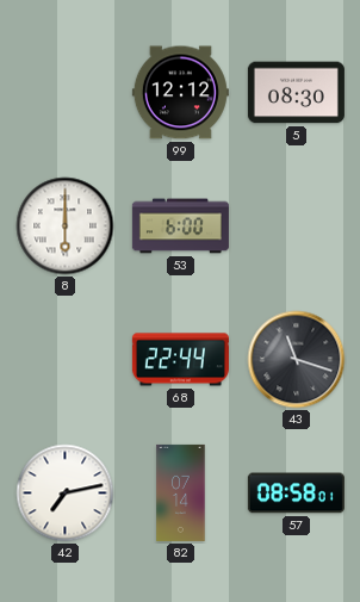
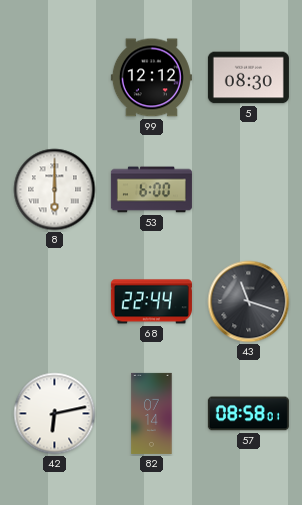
42: 7:13 -> 6:13 (55, 414)
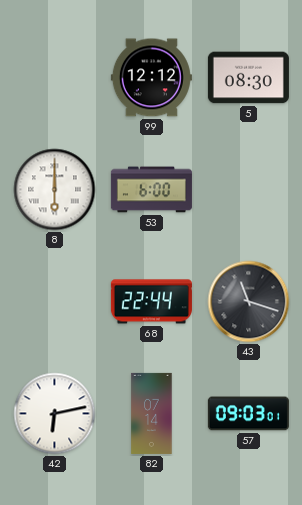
57: 08:58 -> 09:03 (248, 414)
